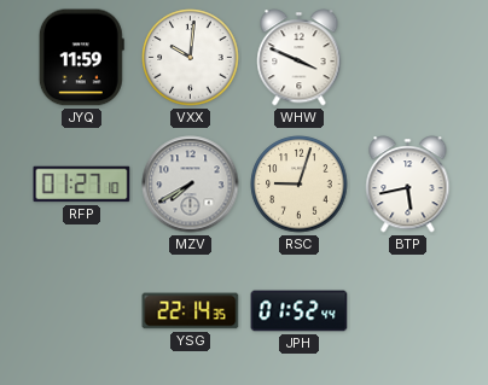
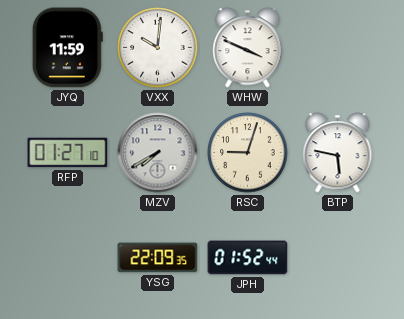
BTP: 5:43 -> 5:47 (338, 153)
YSG: 22:14 -> 22:09 (158, 258)
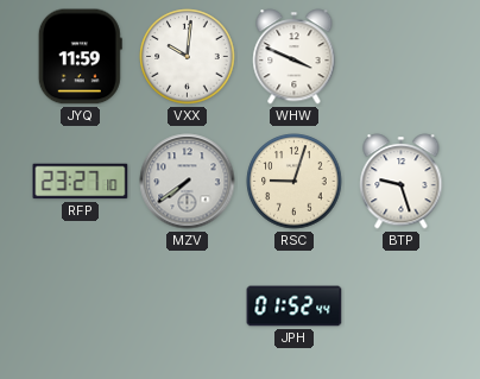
RFP: 01:27 -> 23:27 (81, 182)
MZV: 7:40 -> 7:39 (188, 182)
BTP: 5:47 -> 9:27 (402, 182)
YSG: 22:09 -> none (158, 258)
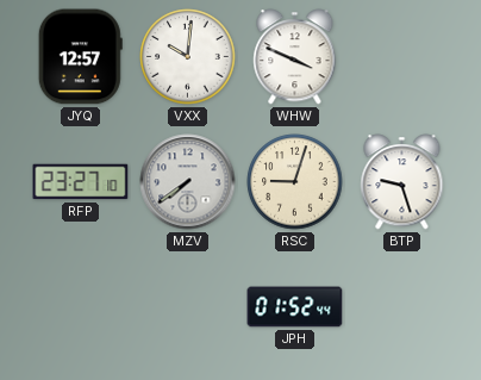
JYQ: 11:59 -> 12:57 (80, 57)
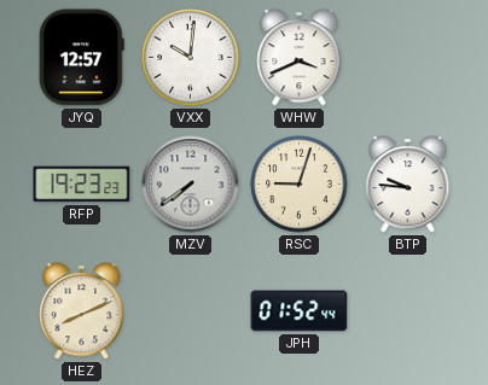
WHW: 3:49 -> 3:41 (300, 58)
RFP: 23:27 -> 19:23 (82, 185)
BTP: 9:27 -> 9:46 (408, 185)
HEZ: none -> 8:11 (82, 311)
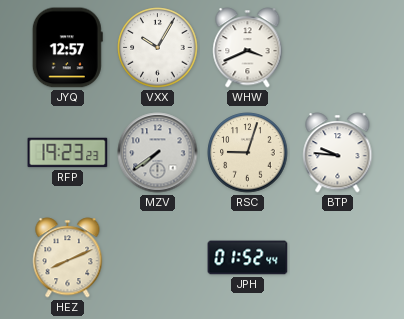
VXX: 10:01 -> 10:05 (158, 48)
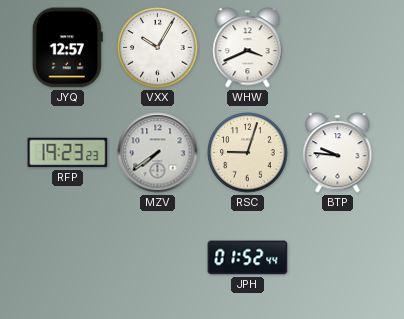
HEZ: 8:11 -> none (68, 258)
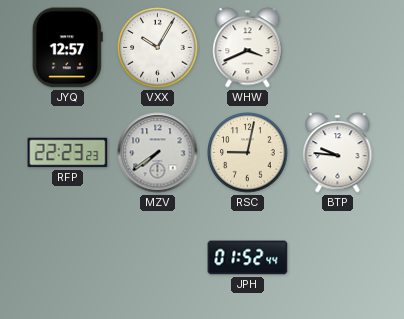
RFP: 19:23 -> 22:23 (68, 153)
RSC: 9:03 -> 9:02 (248, 153)
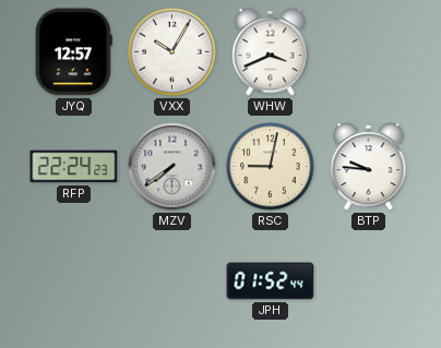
RFP: 22:23 -> 22:24 (74, 167)
